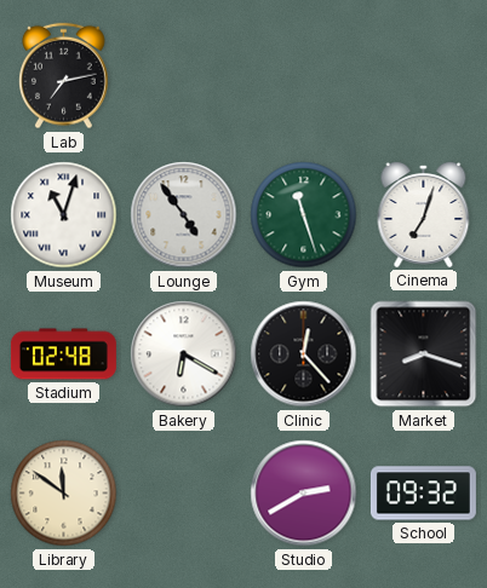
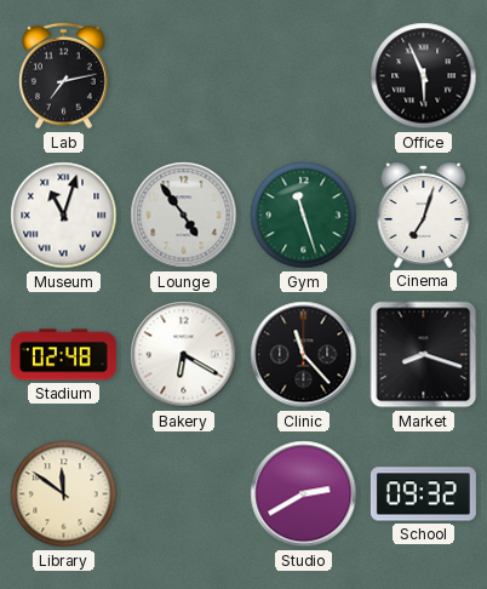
Office: none -> 5:56 (424, 76)
Clinic: 12:23 -> 11:23 (304, 355)
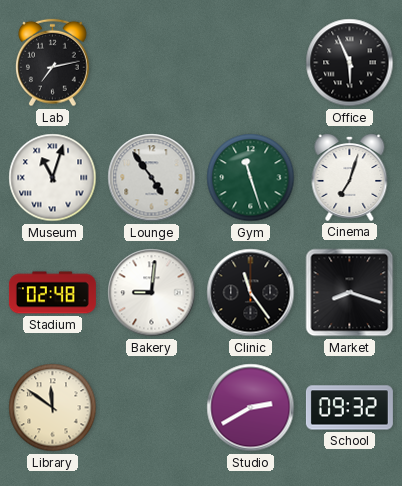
Bakery: 6:20 -> 9:01 (152, 293)
Clinic: 11:23 -> 11:24 (251, 293)
